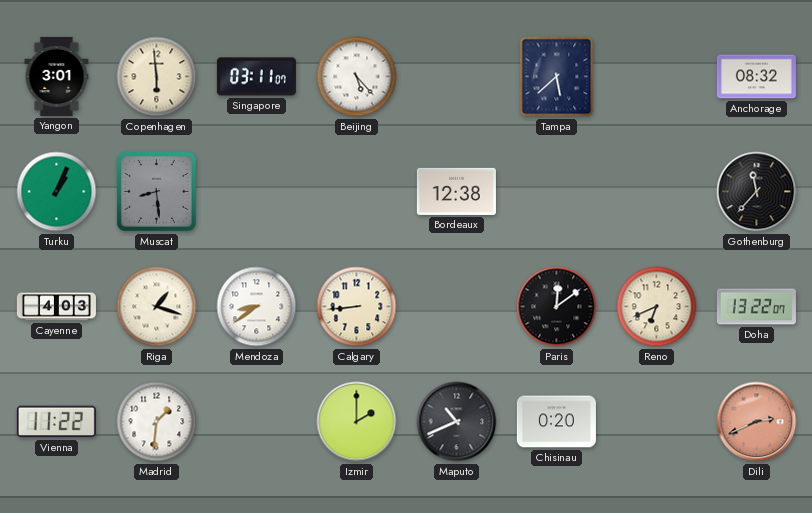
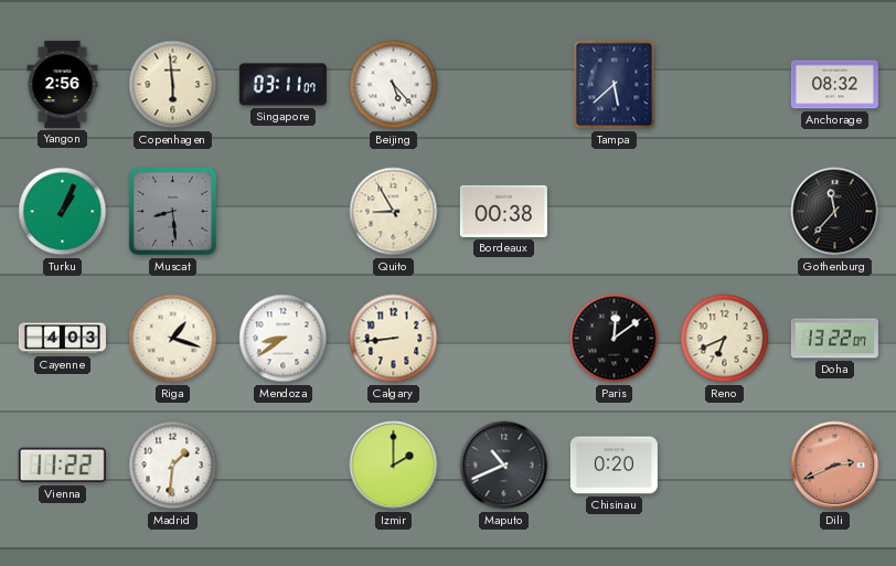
Yangon: 3:01 -> 2:56 (63, 84)
Quito: none -> 8:55 (394, 212)
Bordeaux: 12:38 -> 00:38 (503, 211)
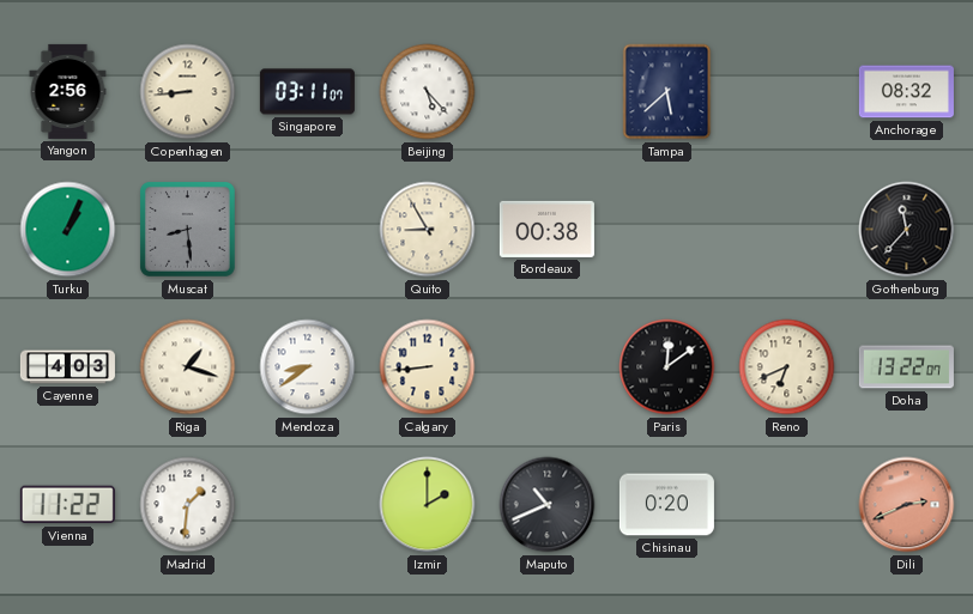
Copenhagen: 5:59 -> 8:44 (188, 92)
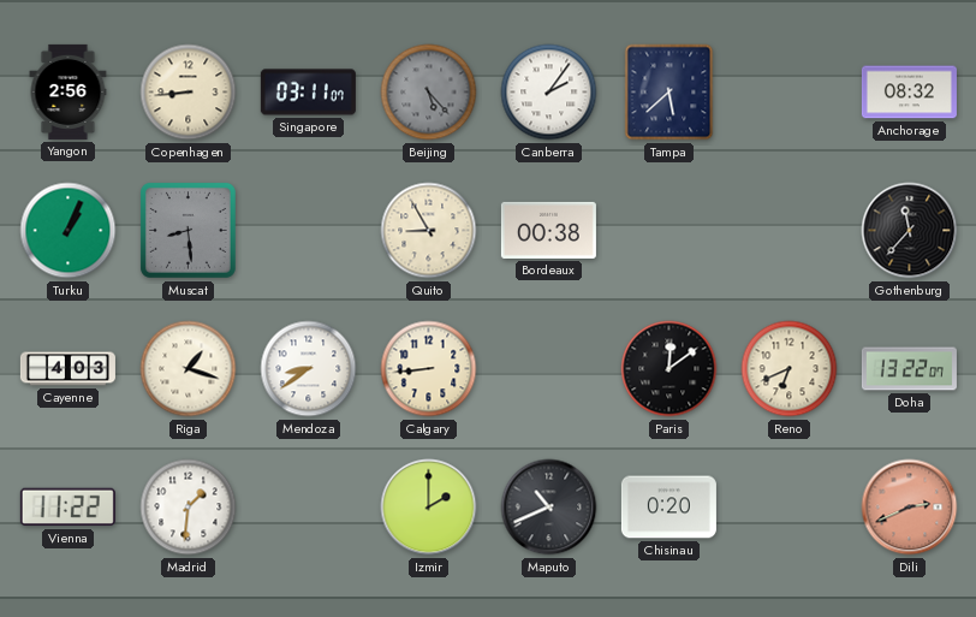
Beijing dial: white -> grey (429, 93)
Canberra: none -> 2:06 (549, 93)
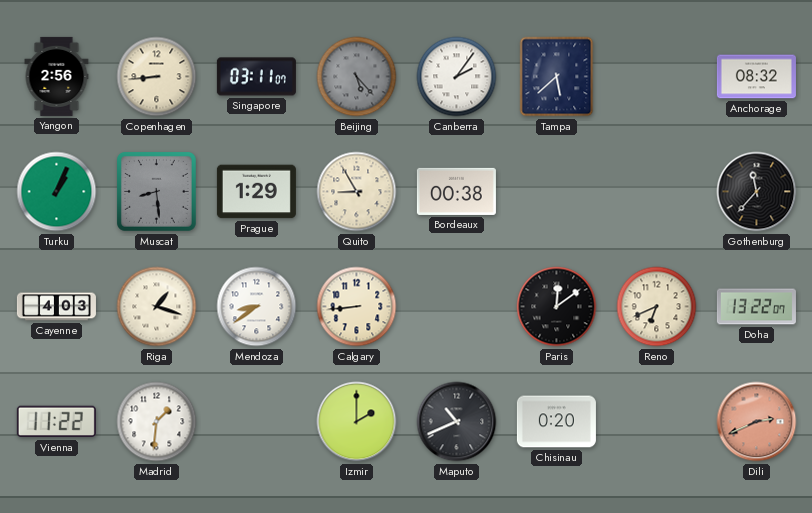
Prague: none -> 1:29 (256, 192)
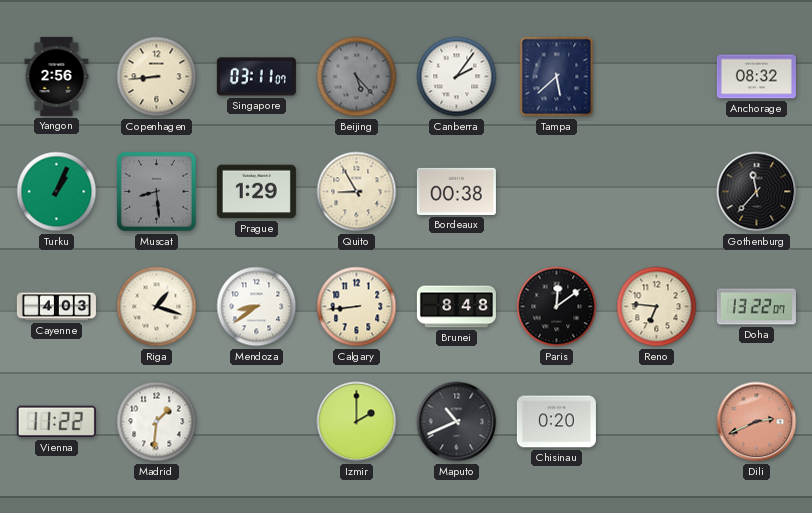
Brunei: none -> 8:48 (456, 307)
Reno: 6:41 -> 6:46 (657, 307)
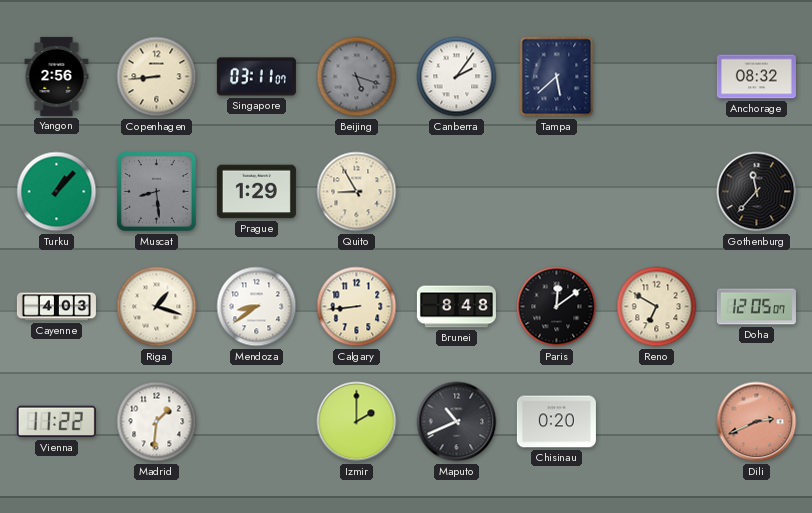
Beijing: 5:23 -> 5:18 (357, 77)
Turku: 1:04 -> 1:07 (57, 192)
Bordeaux: 00:38 -> none (456, 191)
Reno: 6:46 -> 6:50 (657, 307)
Doha: 13:22 -> 12:05 (756, 307)
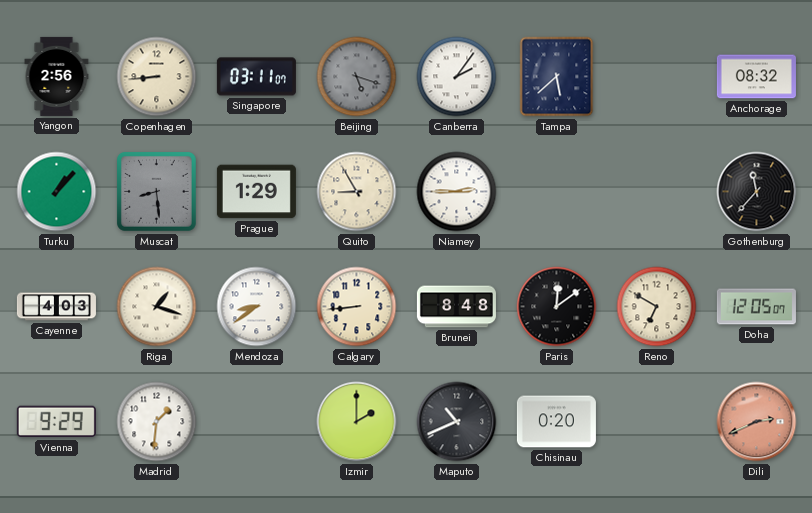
Niamey: none -> 2:45 (457, 192)
Vienna: 11:22 -> 9:29 (56, 422)
